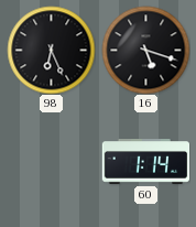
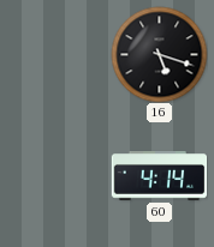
98: 6:26 -> none (51, 50)
60: 1:14 -> 4:14 (159, 176)
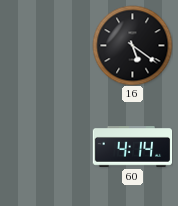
16: 5:18 -> 5:21 (132, 45)
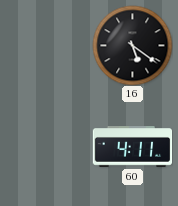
60: 4:14 -> 4:11 (132, 147)
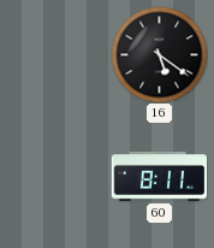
60: 4:11 -> 8:11 (159, 177)
